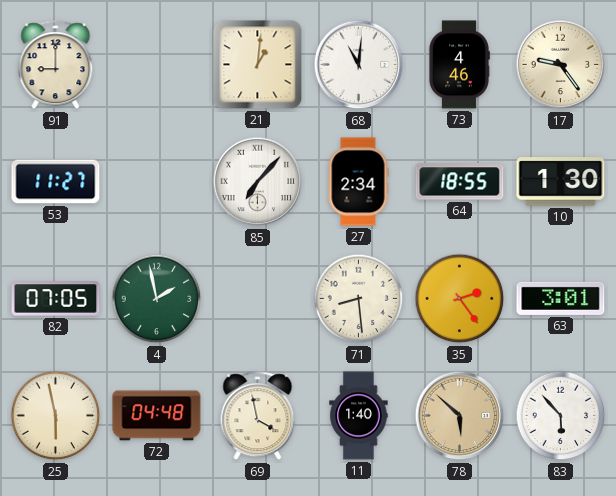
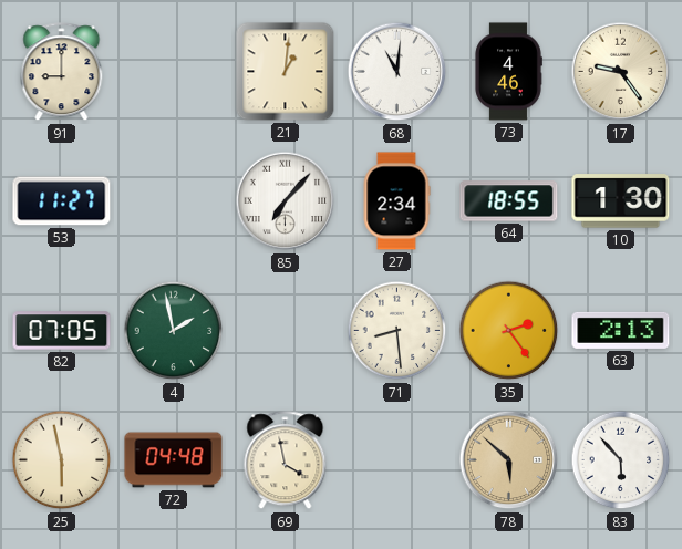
63: 3:01 -> 2:13 (621, 330)
11: 1:40 -> none (359, 416)
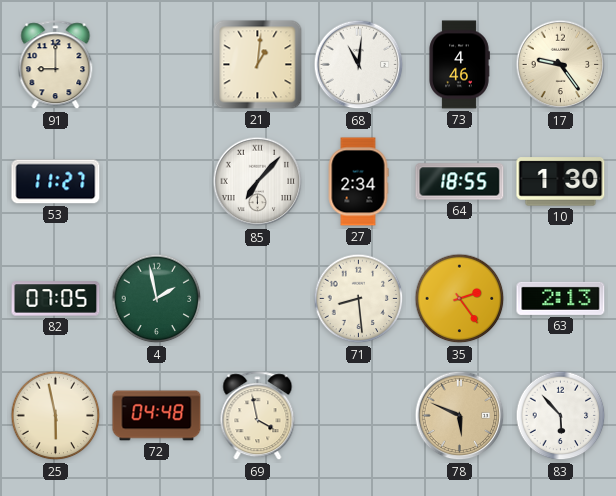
78: 5:52 -> 5:49 (460, 416)
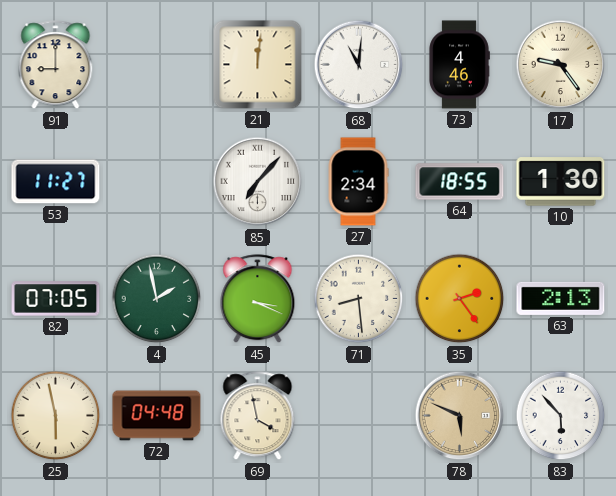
21: 1:01 -> 12:01 (258, 65)
45: none -> 3:19 (258, 299)
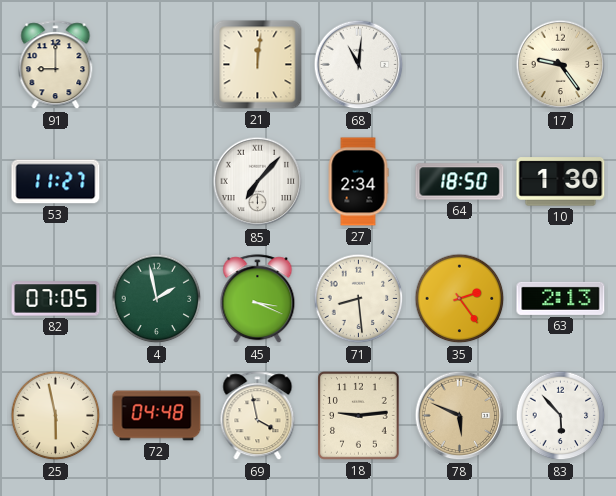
73: 4:46 -> none (459, 65)
64: 18:55 -> 18:50 (460, 182)
18: none -> 9:14 (359, 416)
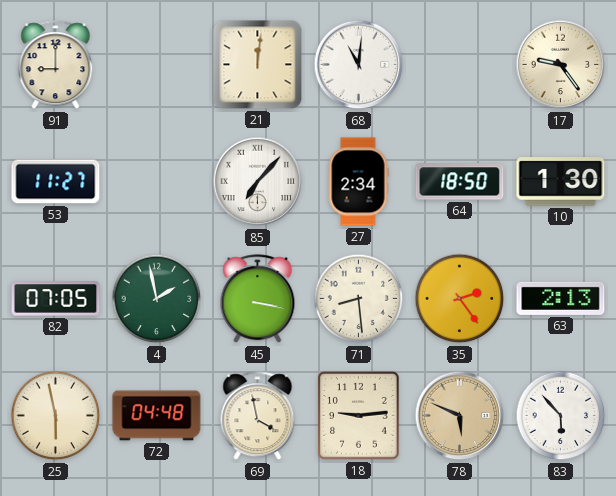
45: 3:19 -> 3:17 (258, 299)
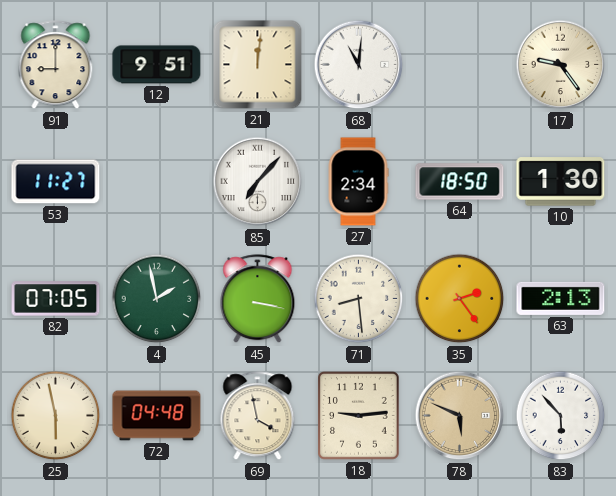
12: none -> 9:51 (157, 65)
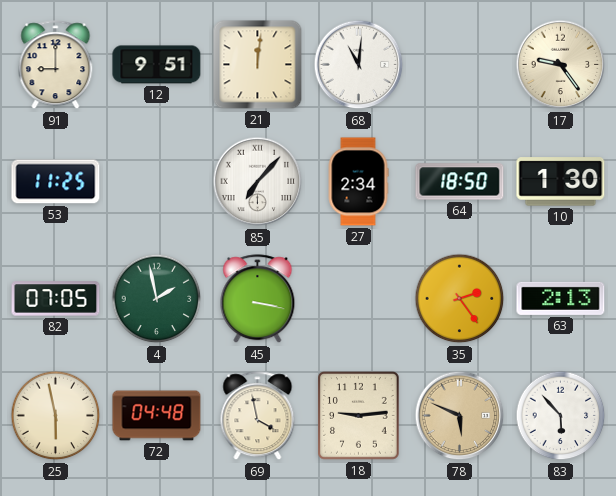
53: 11:27 -> 11:25 (56, 182)
71: 8:29 -> none (359, 299)
